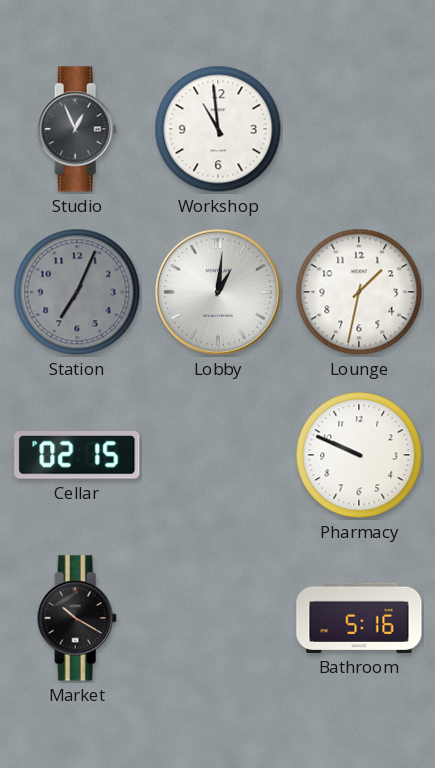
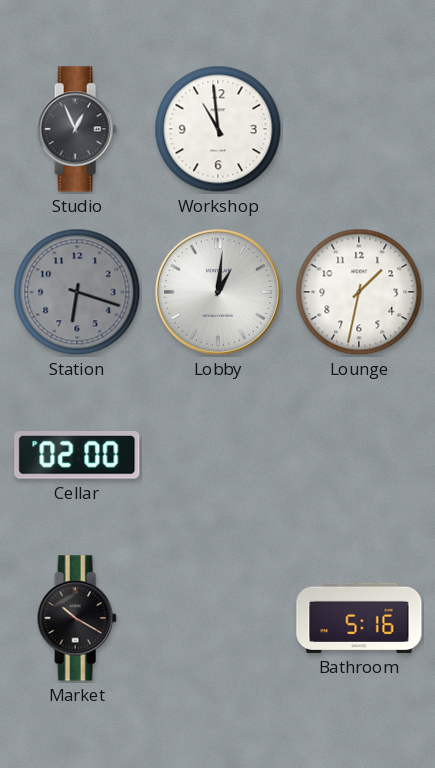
Station: 7:04 -> 6:18 (77, 292)
Cellar: 02:15 -> 02:00 (77, 456)
Pharmacy: 9:49 -> none (359, 455)
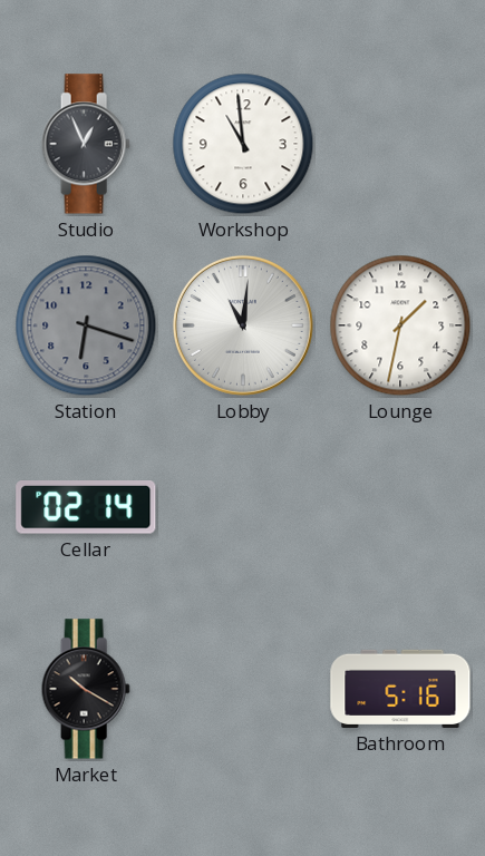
Lobby: 1:01 -> 11:01 (243, 325)
Cellar: 02:00 -> 02:14 (86, 508)
